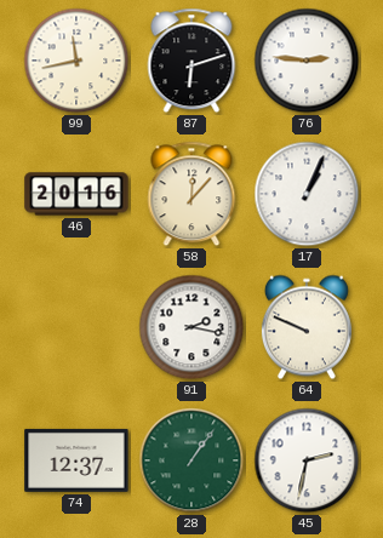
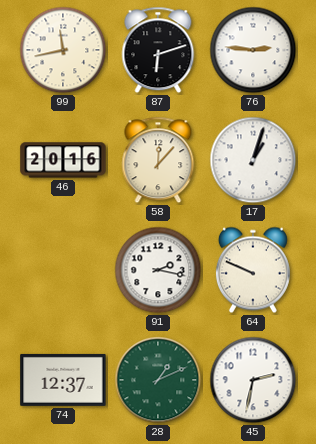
17: 1:04 -> 1:03 (253, 160)
28: 1:06 -> 1:11 (158, 380)
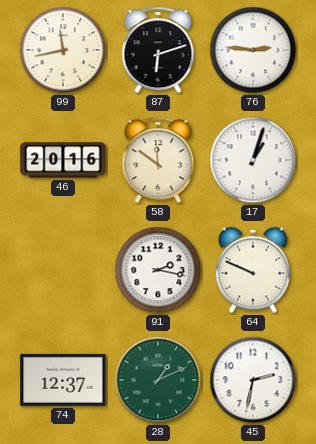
58: 12:07 -> 11:51 (158, 160)
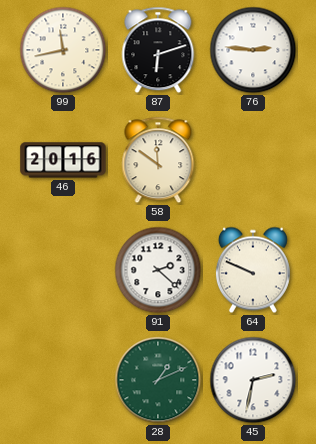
17: 1:03 -> none (253, 160)
91: 2:17 -> 2:22 (158, 270)
74: 12:37 -> none (63, 380)
